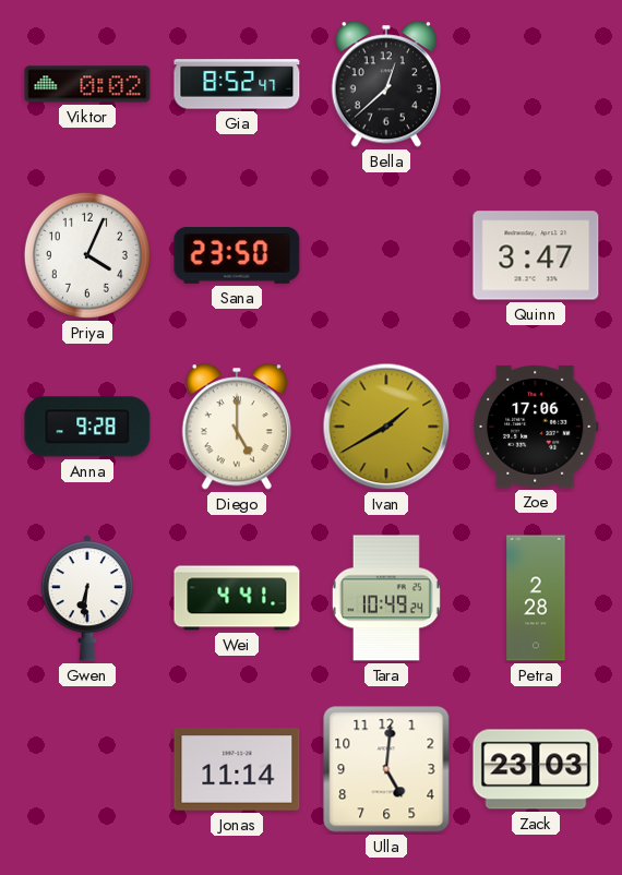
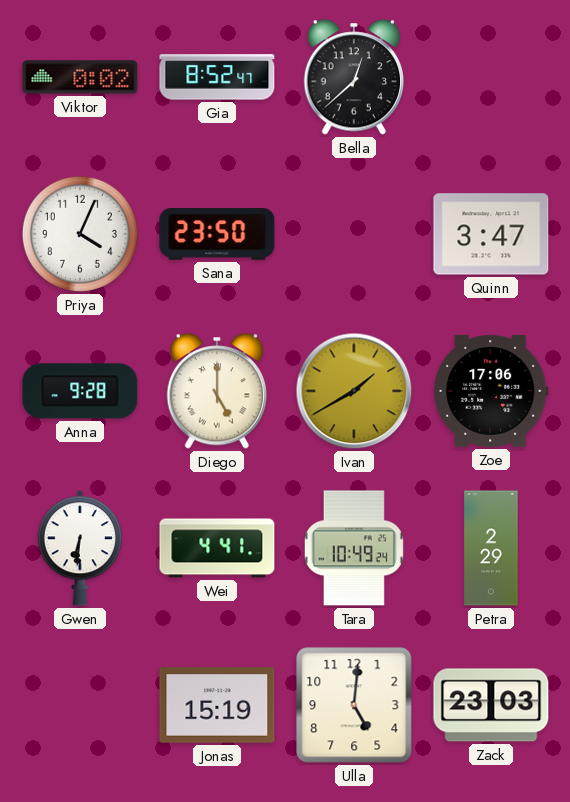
Petra: 2:28 -> 2:29 (491, 548)
Jonas: 11:14 -> 15:19 (217, 705)
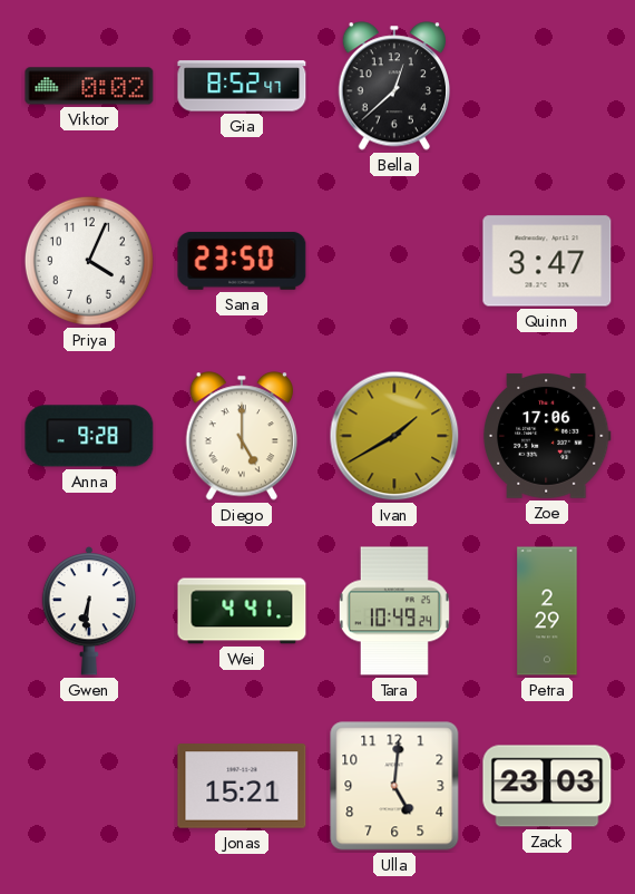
Jonas: 15:19 -> 15:21 (242, 786)
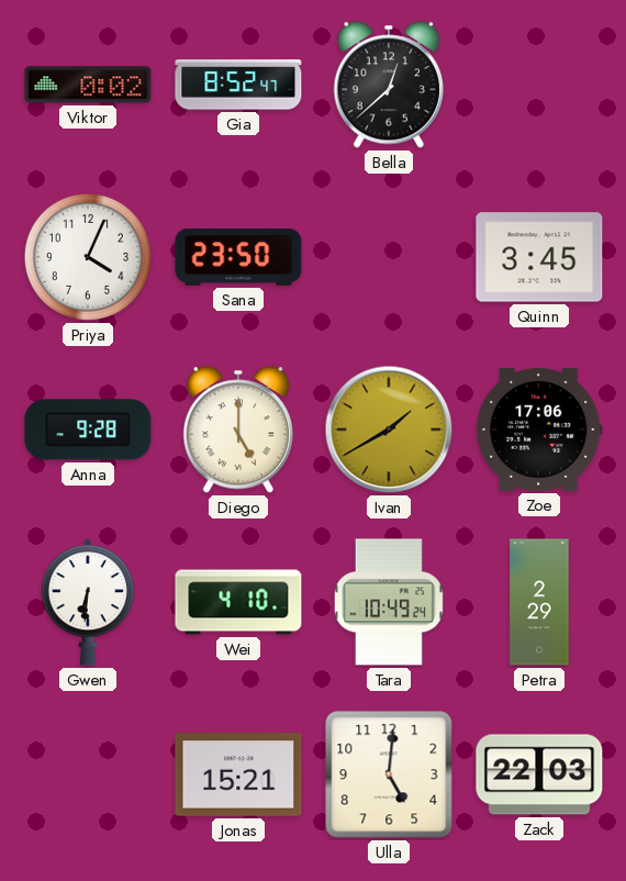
Quinn: 3:47 -> 3:45 (539, 257)
Wei: 4:41 -> 4:10 (238, 602)
Zack: 23:03 -> 22:03 (539, 774)
